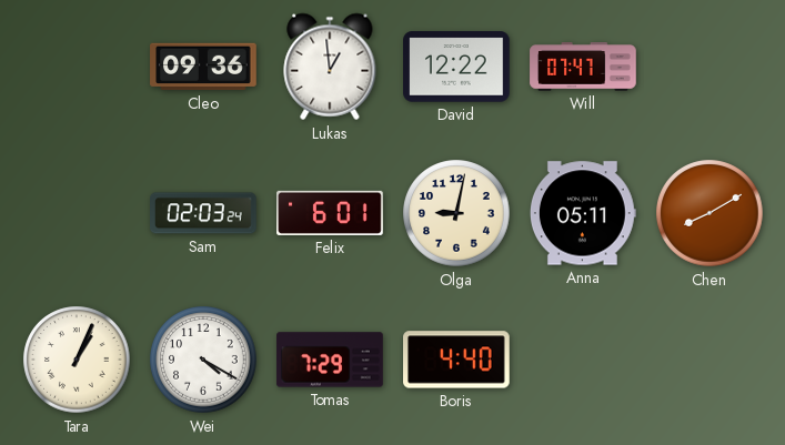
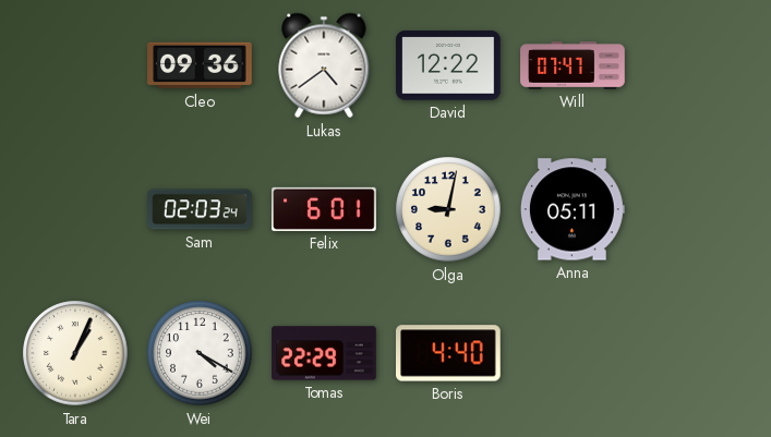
Lukas: 12:59 -> 4:39 (324, 65)
Chen: 8:10 -> none (709, 213)
Tomas: 7:29 -> 22:29 (324, 353)
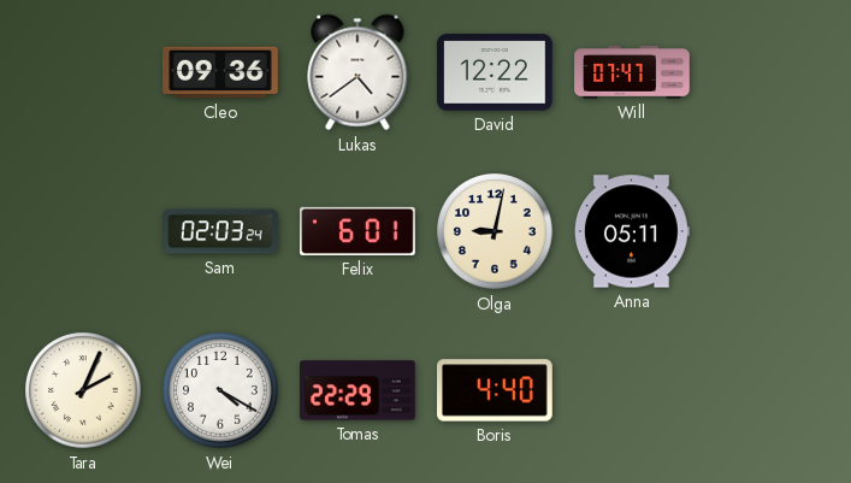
Tara: 1:04 -> 2:04 (83, 390)
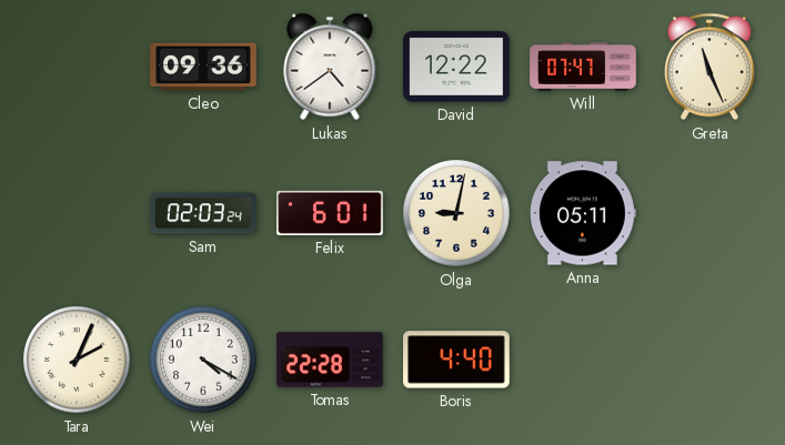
Greta: none -> 11:26 (709, 67)
Tomas: 22:29 -> 22:28 (330, 360)
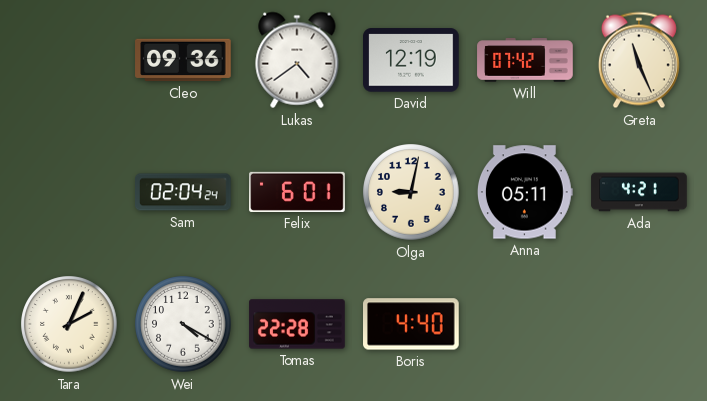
David: 12:22 -> 12:19 (411, 60)
Will: 07:47 -> 07:42 (525, 60)
Sam: 02:03 -> 02:04 (184, 192)
Ada: none -> 4:21 (639, 192)
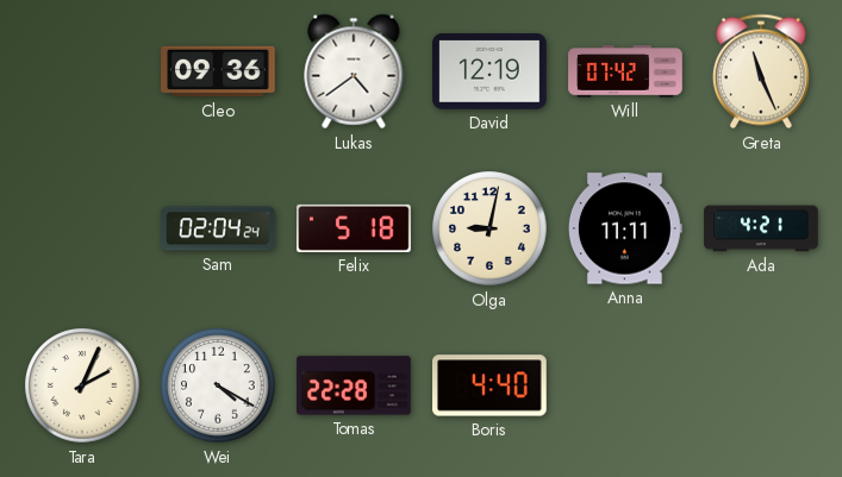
Felix: 6:01 -> 5:18 (354, 228)
Anna: 05:11 -> 11:11 (625, 228)
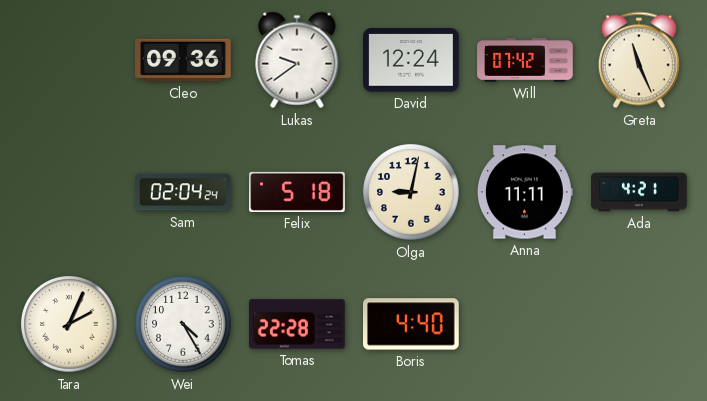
Lukas: 4:39 -> 9:39 (297, 60)
David: 12:19 -> 12:24 (411, 60)
Wei: 4:20 -> 4:25 (183, 324)
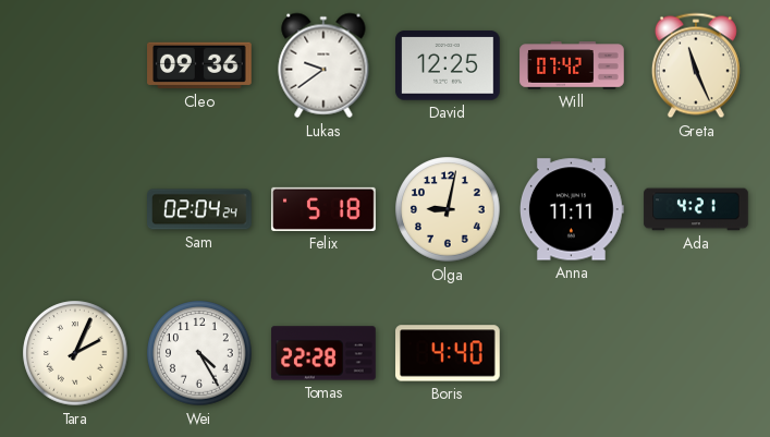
David: 12:24 -> 12:25 (448, 65)
